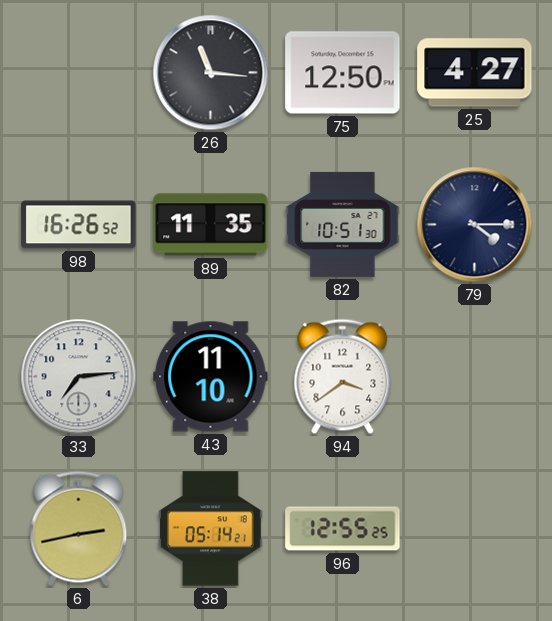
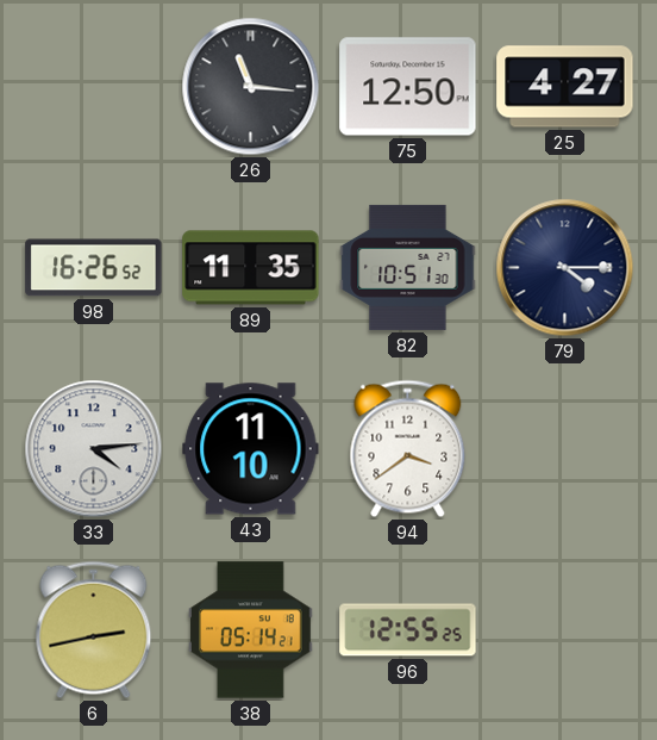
33: 7:14 -> 4:14 (94, 449)
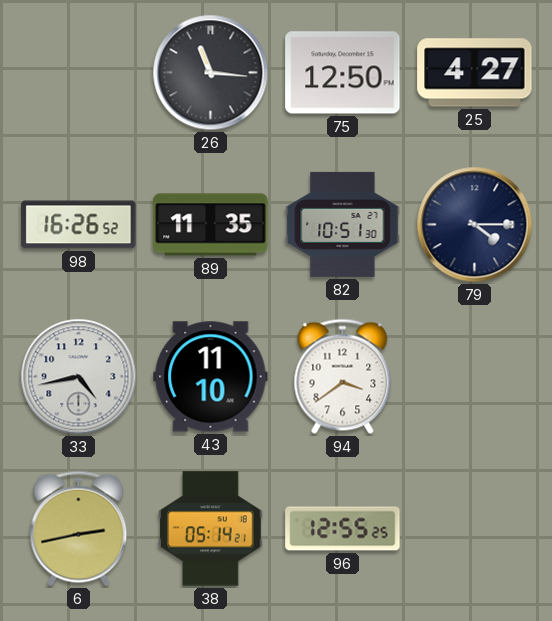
33: 4:14 -> 4:43 (79, 377)
